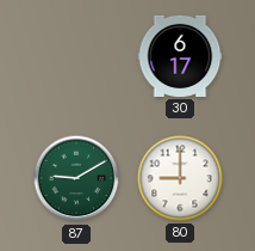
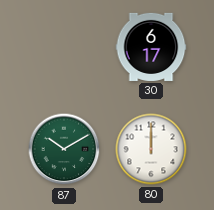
87: 9:10 -> 10:10 (64, 149)
80: 9:00 -> 12:00 (151, 149)
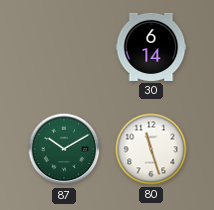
30: 6:17 -> 6:14 (151, 47)
80: 12:00 -> 11:27 (151, 149)
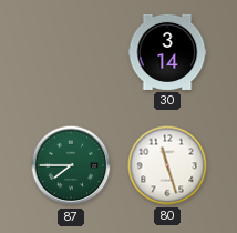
30: 6:14 -> 3:14 (167, 52)
87: 10:10 -> 7:45 (71, 165)
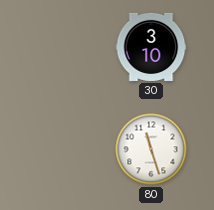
30: 3:14 -> 3:10 (151, 47)
87: 7:45 -> none (71, 165)
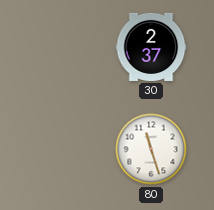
30: 3:10 -> 2:37 (151, 47)
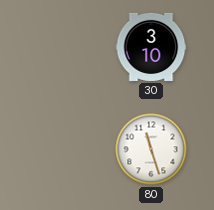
30: 2:37 -> 3:10 (151, 47)
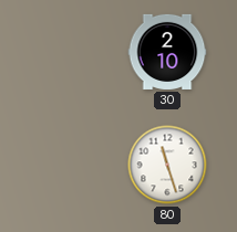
30: 3:10 -> 2:10 (167, 52)
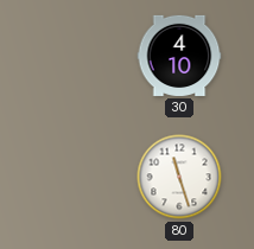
30: 2:10 -> 4:10 (179, 56)
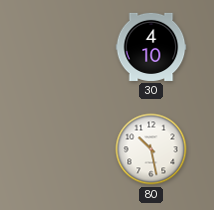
80: 11:27 -> 10:28 (151, 149)
